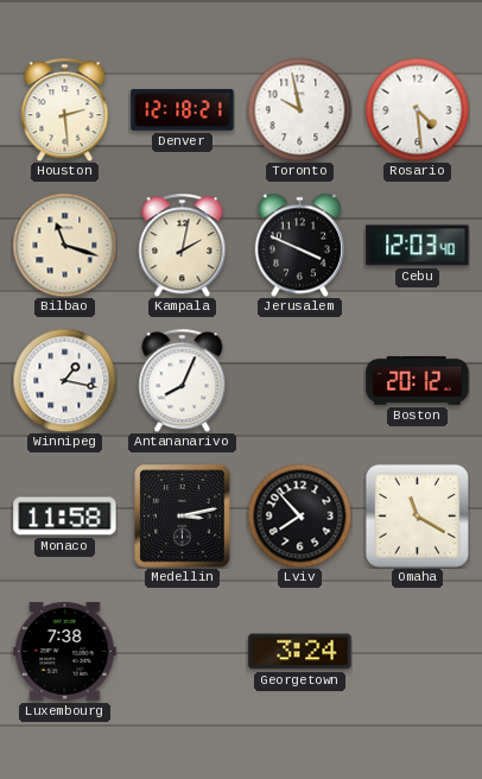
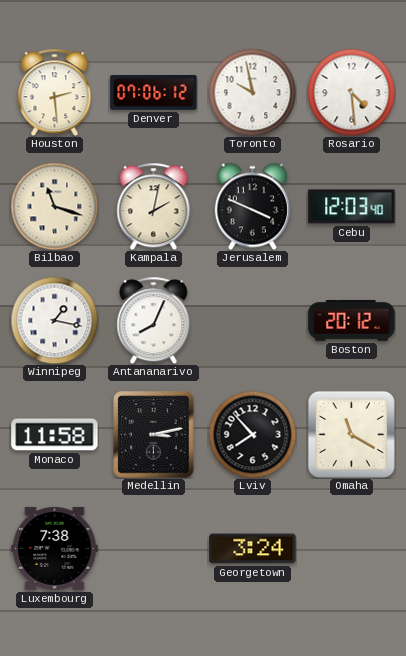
Denver: 12:18 -> 07:06 (154, 93)
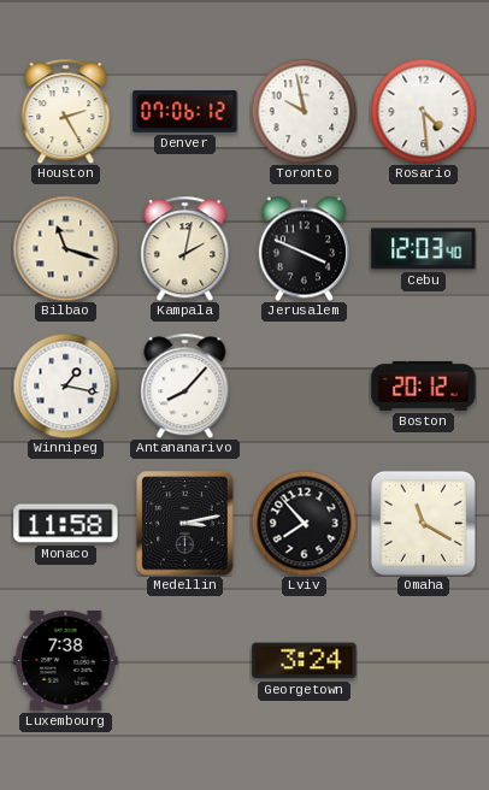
Houston: 2:29 -> 2:25 (66, 111)
Antananarivo: 8:04 -> 8:07 (185, 385)
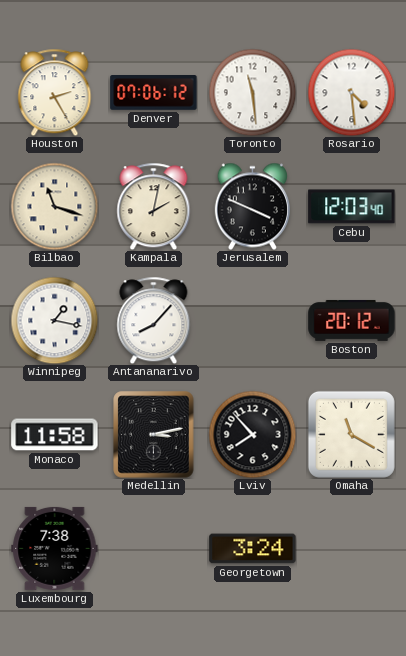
Toronto: 9:58 -> 11:29 (252, 92)
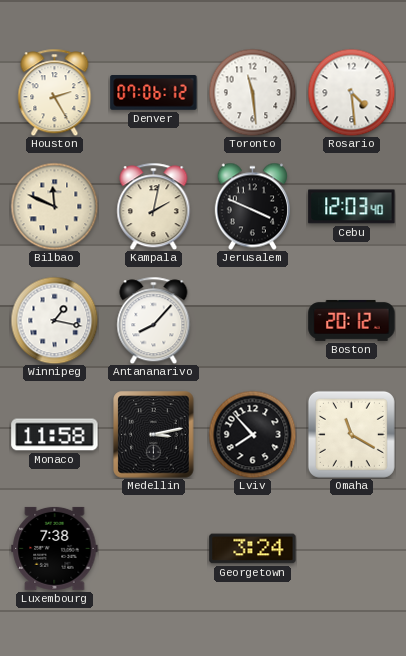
Bilbao: 11:18 -> 11:49 (54, 206)
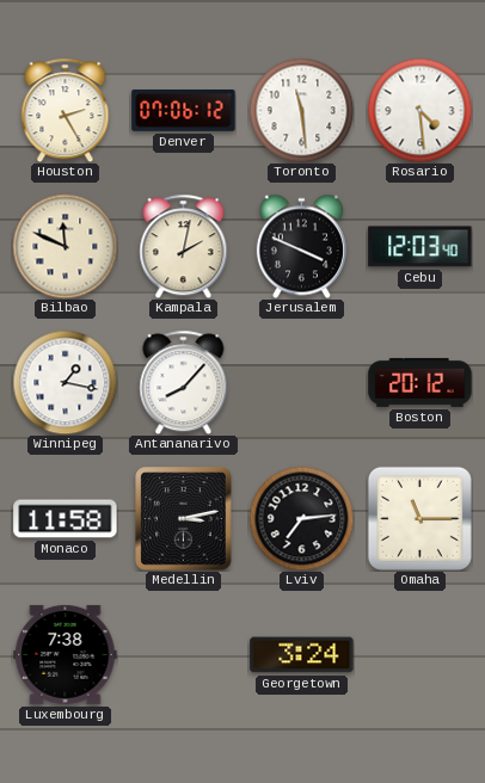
Lviv: 7:53 -> 7:14 (301, 518)
Omaha: 11:20 -> 11:15 (419, 518)
